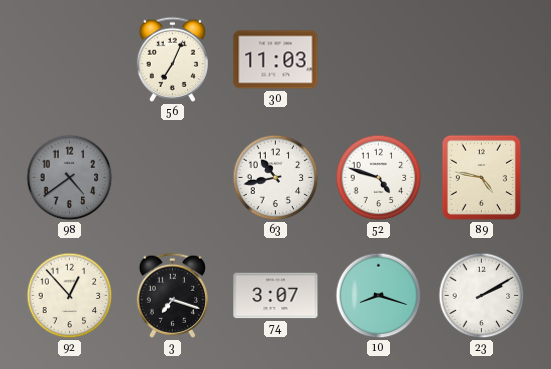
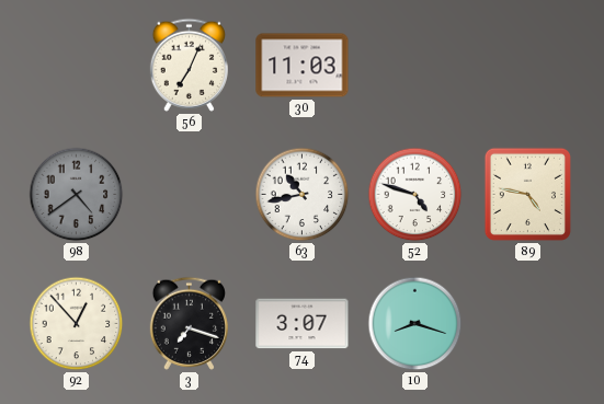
23: 2:10 -> none (482, 296)
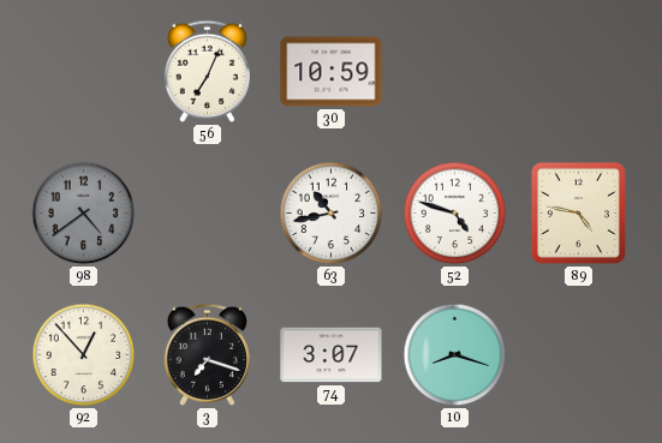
30: 11:03 -> 10:59 (332, 72)
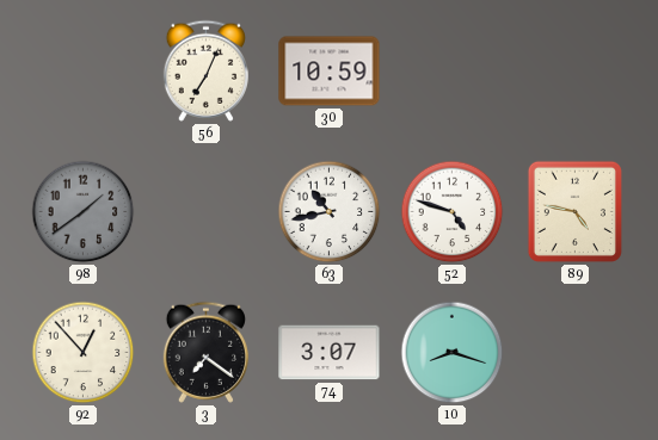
98: 4:39 -> 1:39 (84, 212)
3: 7:18 -> 7:21 (205, 352)
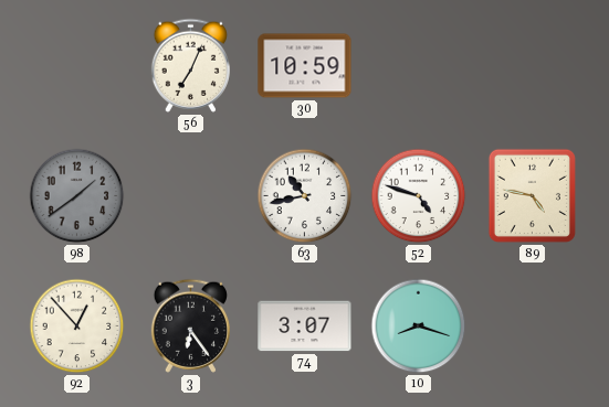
3: 7:21 -> 6:24 (190, 325)
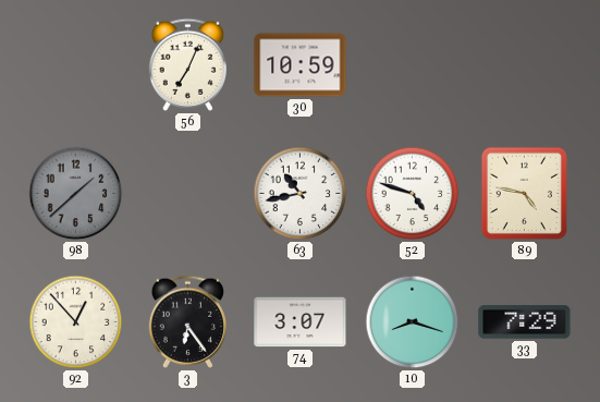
98: 1:39 -> 1:38 (76, 194)
33: none -> 7:29 (525, 322)
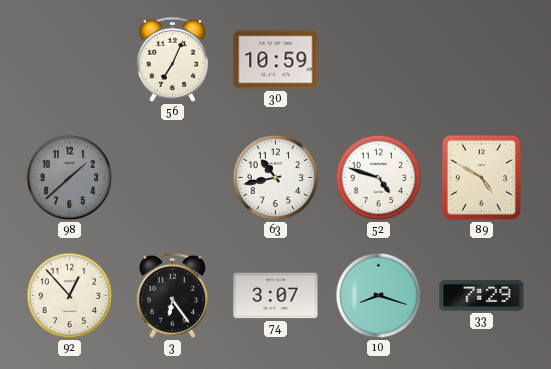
89: 4:47 -> 4:50 (481, 177)
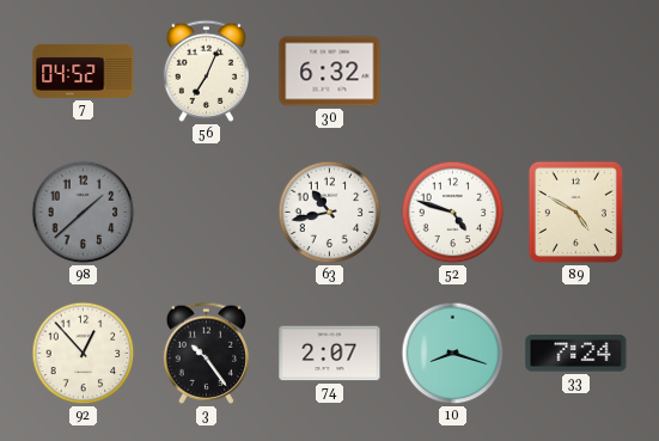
7: none -> 04:52 (84, 71)
30: 10:59 -> 6:32 (330, 72)
3: 6:24 -> 10:24 (206, 353)
74: 3:07 -> 2:07 (330, 354)
33: 7:29 -> 7:24 (576, 354)
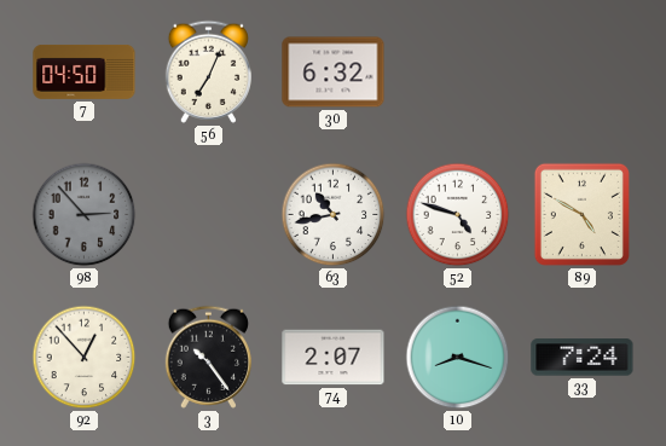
7: 04:52 -> 04:50 (85, 71)
98: 1:38 -> 2:53 (85, 215)
